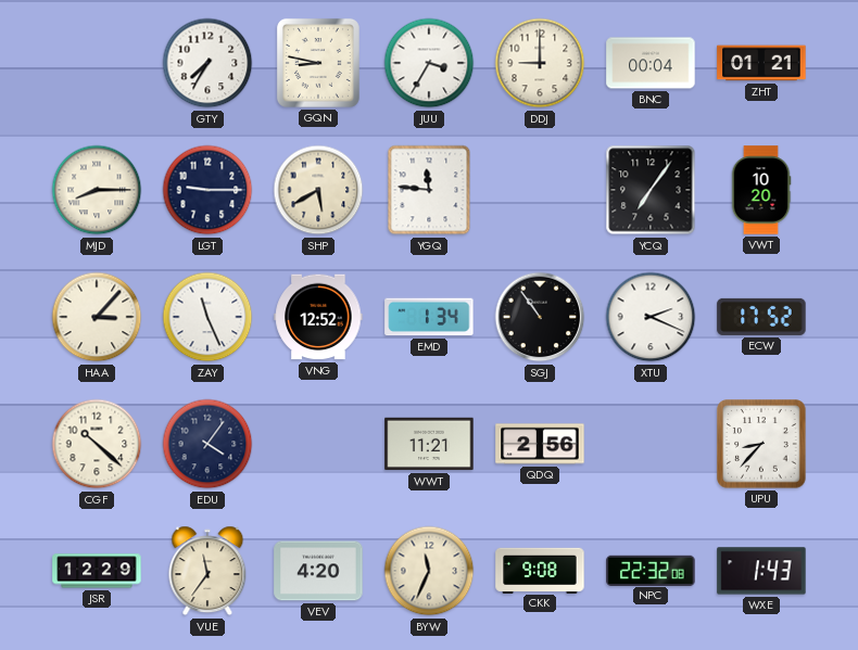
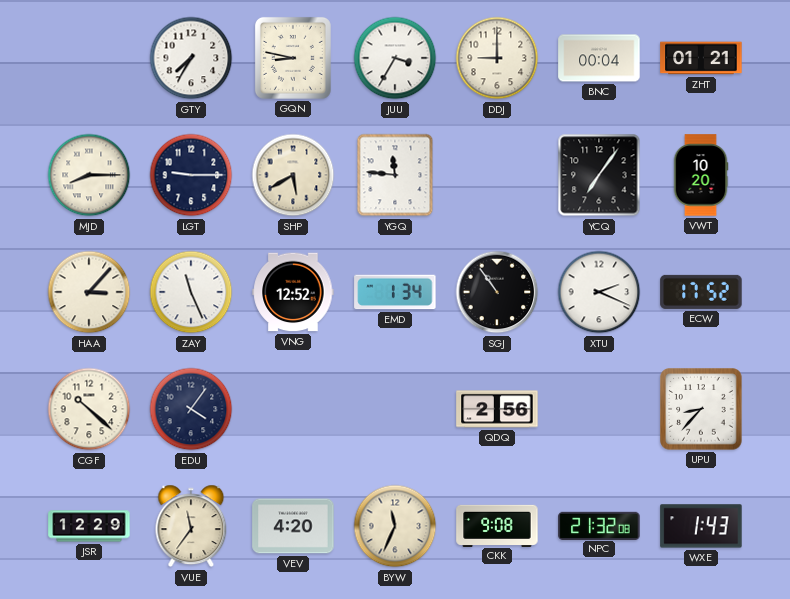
WWT: 11:21 -> none (429, 444)
NPC: 22:32 -> 21:32 (599, 525)
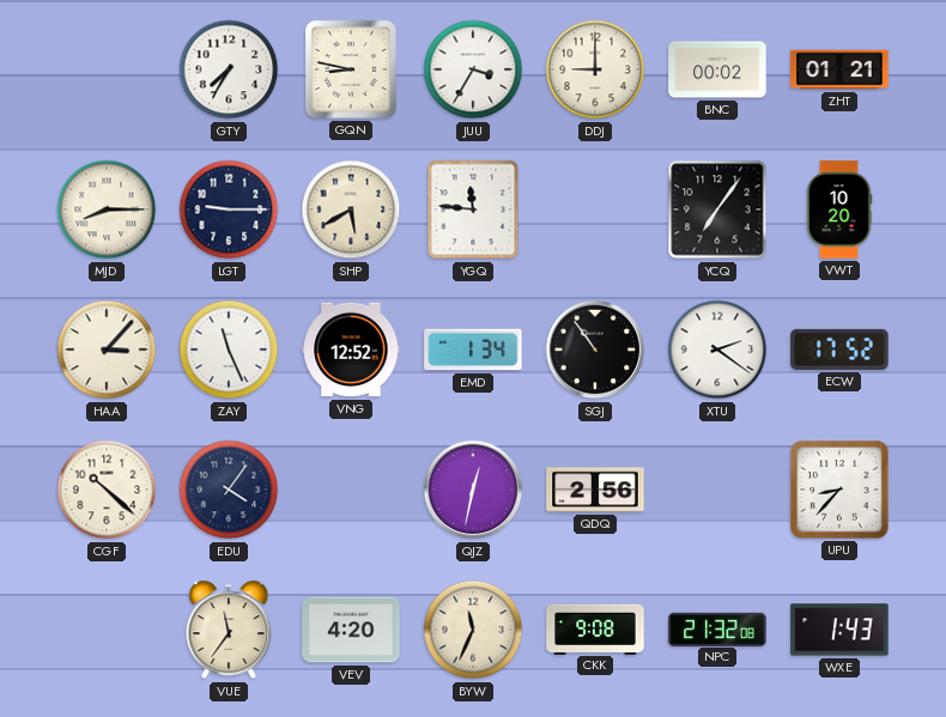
BNC: 00:04 -> 00:02 (717, 69)
XTU: 2:19 -> 2:21 (717, 350)
QJZ: none -> 12:32 (473, 490)
JSR: 12:29 -> none (89, 526)
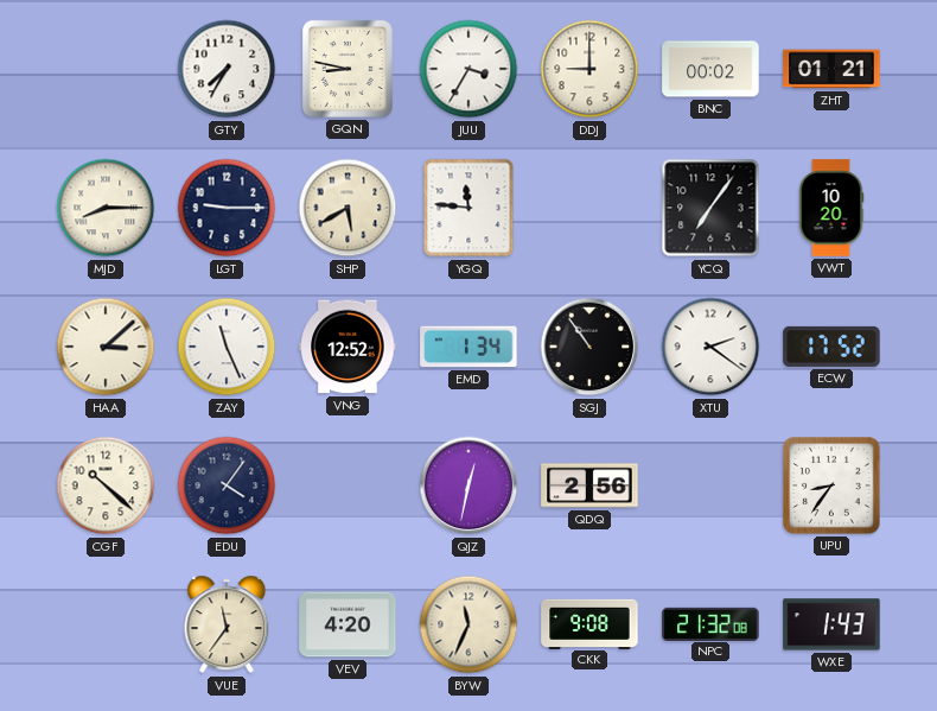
HAA: 3:07 -> 3:08 (106, 347)
UPU: 8:37 -> 8:36 (831, 485)
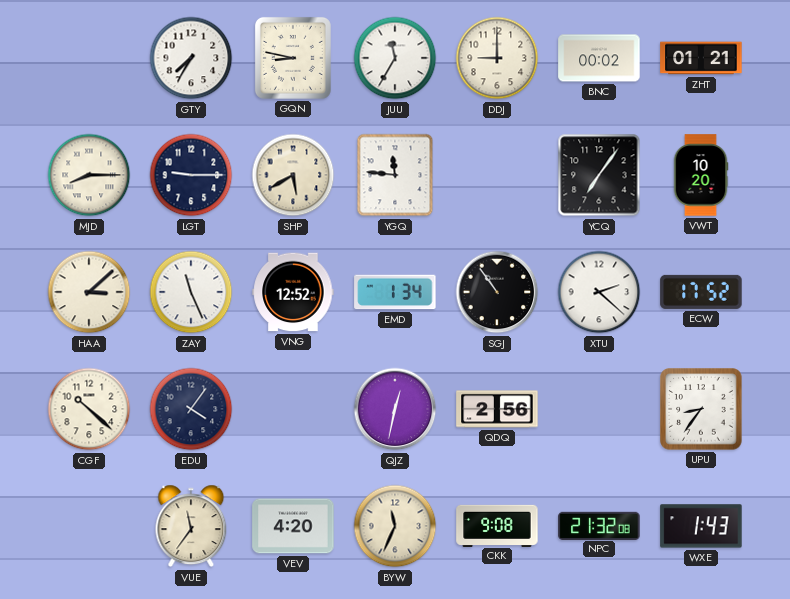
JUU: 3:35 -> 11:35 (395, 58)
XTU: 2:21 -> 2:22 (599, 292)
